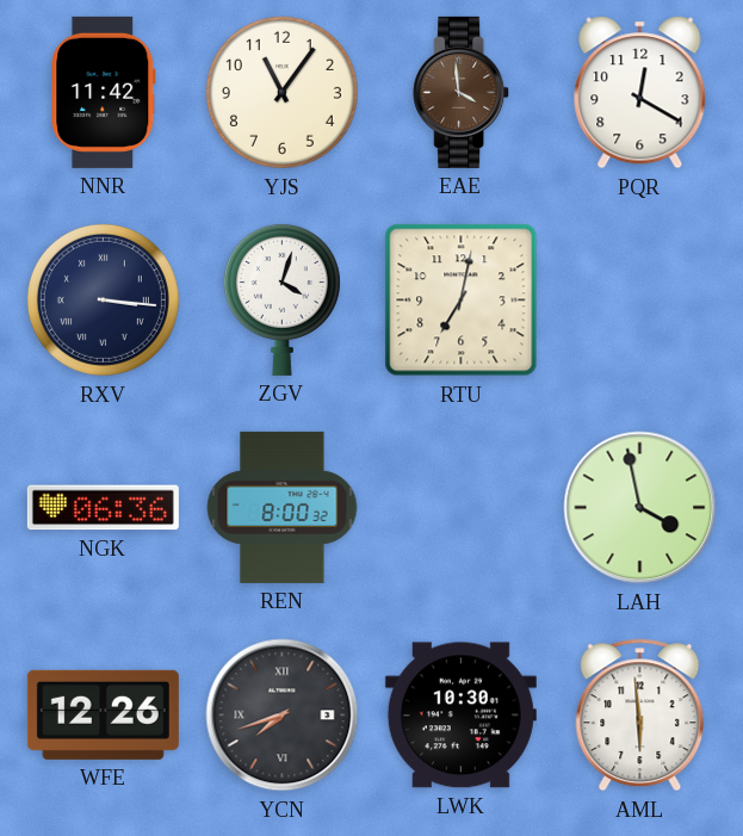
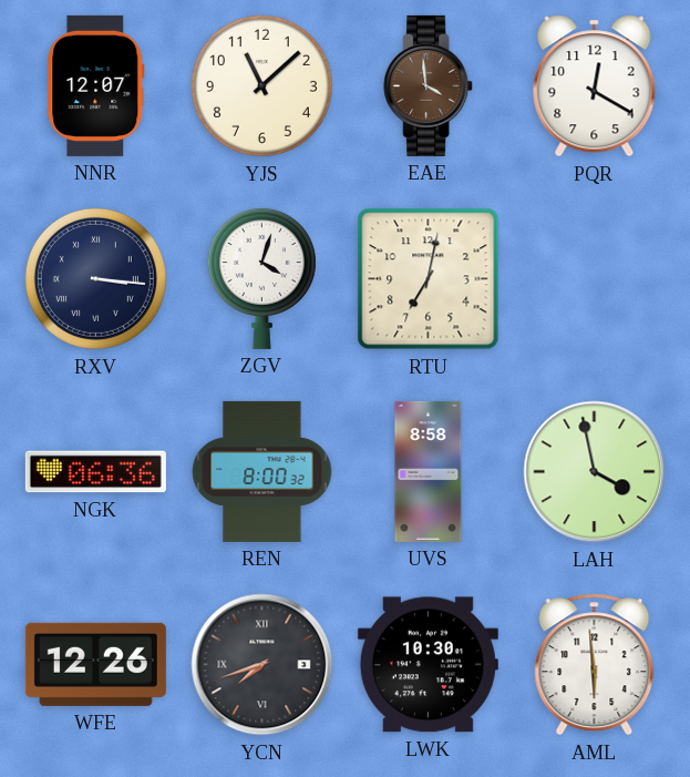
NNR: 11:42 -> 12:07 (96, 85)
YJS: 11:06 -> 11:08 (261, 85)
UVS: none -> 8:58 (429, 471)
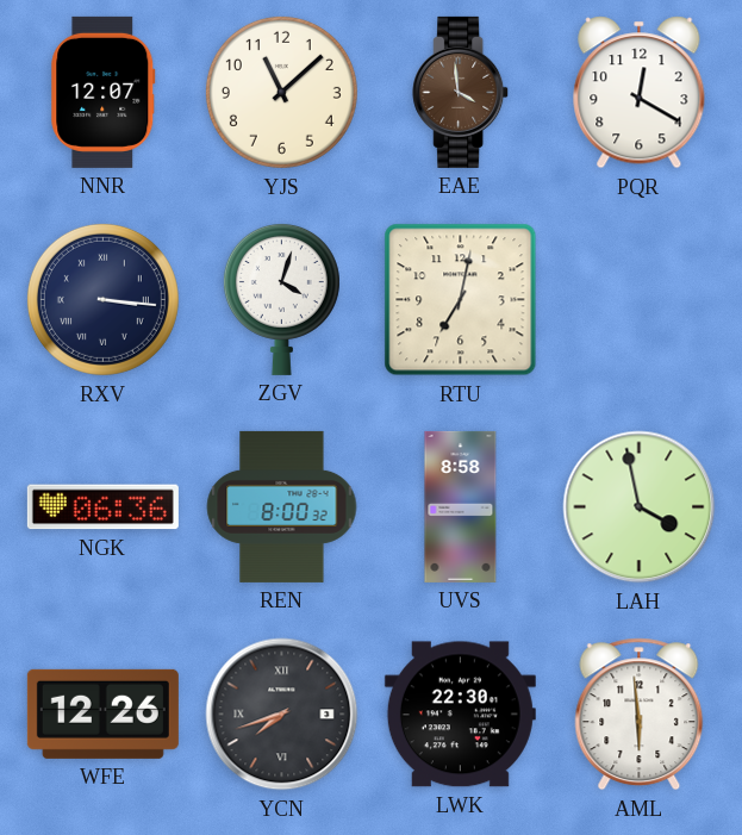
LWK: 10:30 -> 22:30 (460, 715)
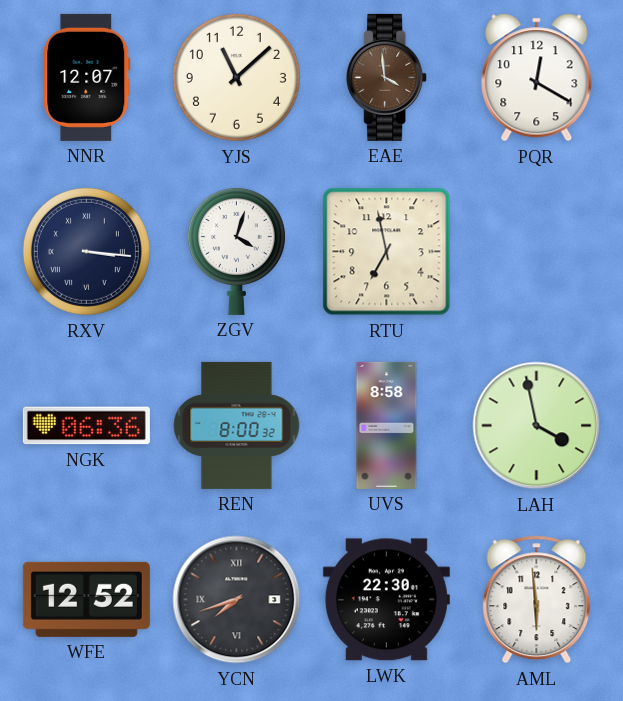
RTU: 7:02 -> 6:58 (387, 252)
WFE: 12:26 -> 12:52 (86, 599)
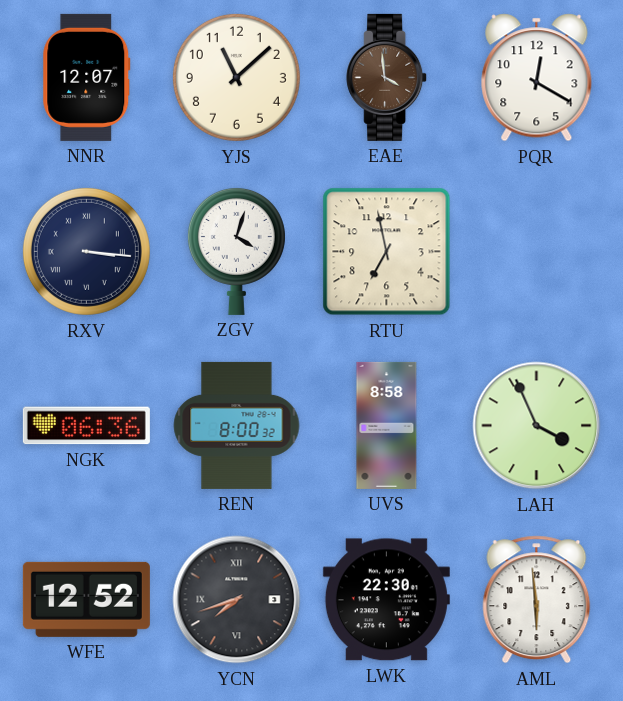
LAH: 3:58 -> 3:56 (537, 426)
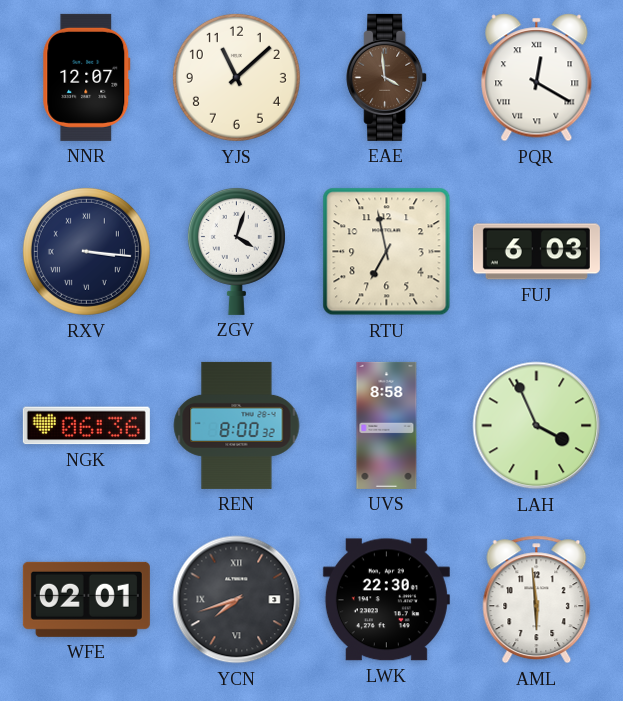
PQR numerals: Arabic -> Roman (537, 78)
FUJ: none -> 6:03 (536, 252)
WFE: 12:52 -> 02:01 (86, 599)
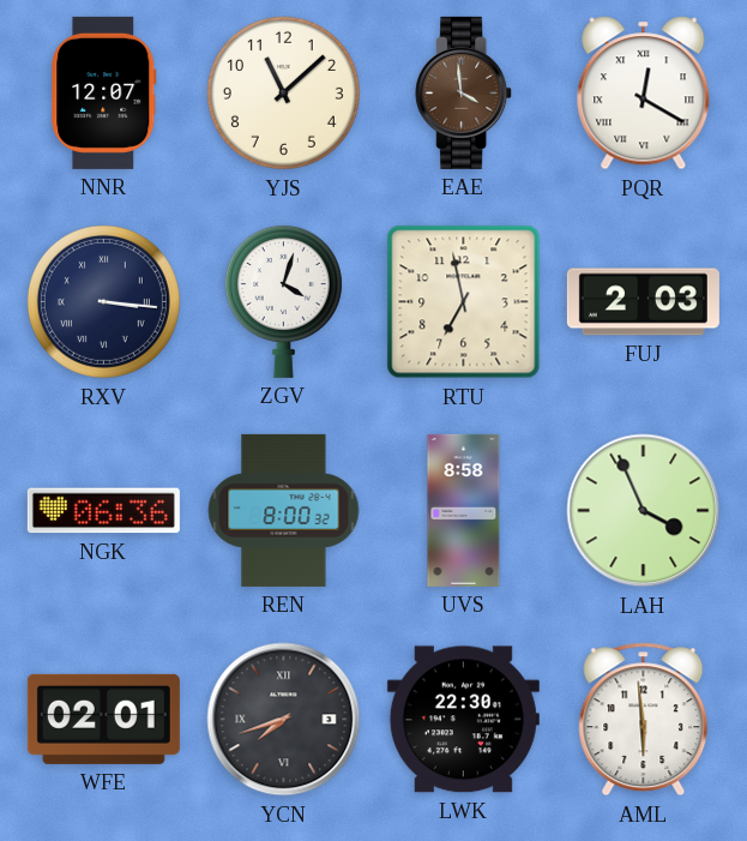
FUJ: 6:03 -> 2:03 (643, 302)
